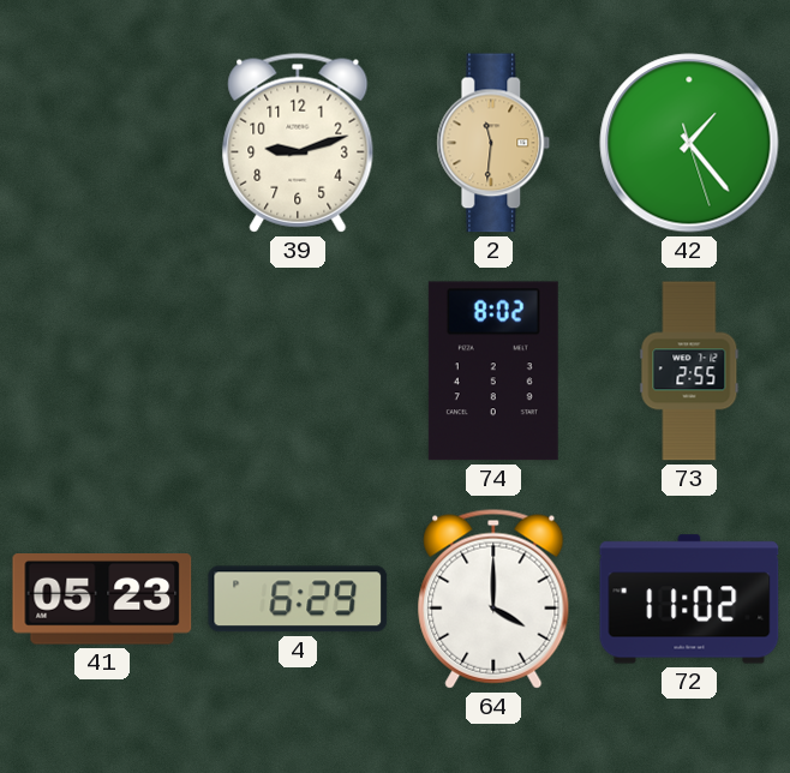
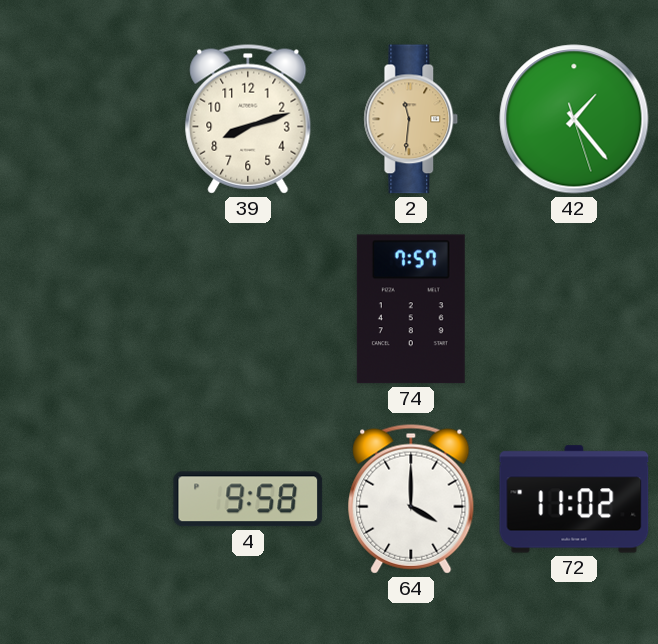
39: 9:12 -> 8:12 (248, 119)
74: 8:02 -> 7:57 (411, 309)
73: 2:55 -> none (689, 371)
41: 05:23 -> none (102, 600)
4: 6:29 -> 9:58 (248, 499)
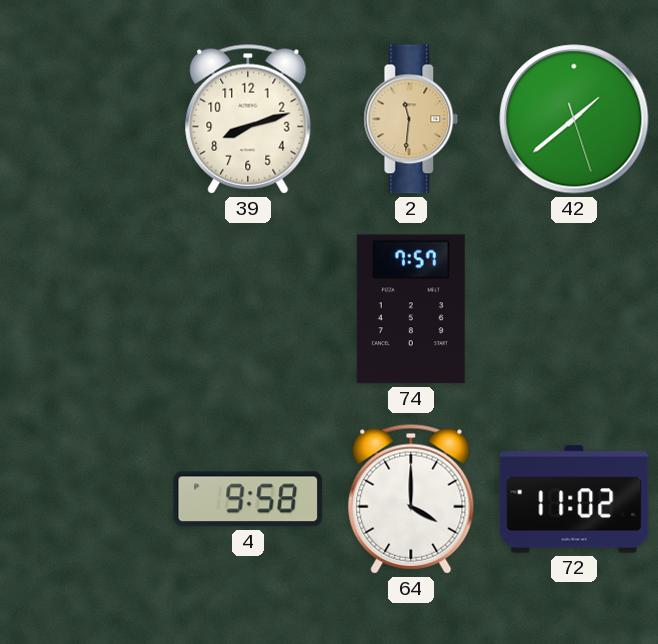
42: 1:23 -> 1:38 (574, 119)
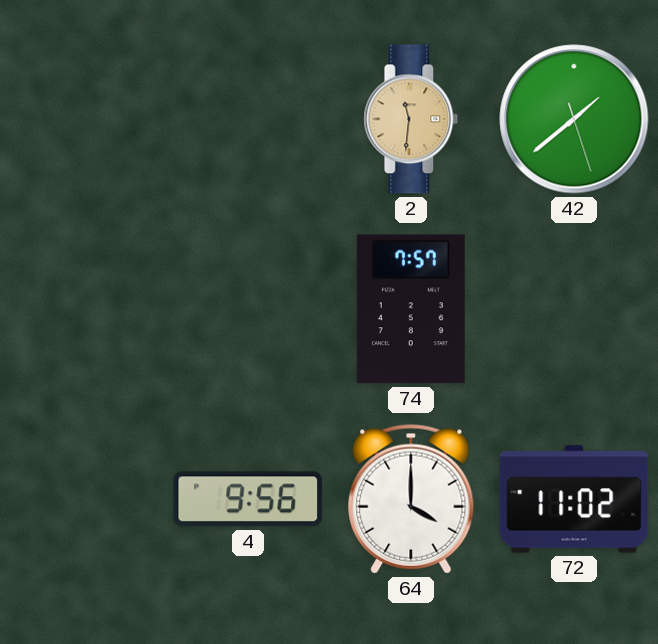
39: 8:12 -> none (248, 119)
4: 9:58 -> 9:56 (248, 499)
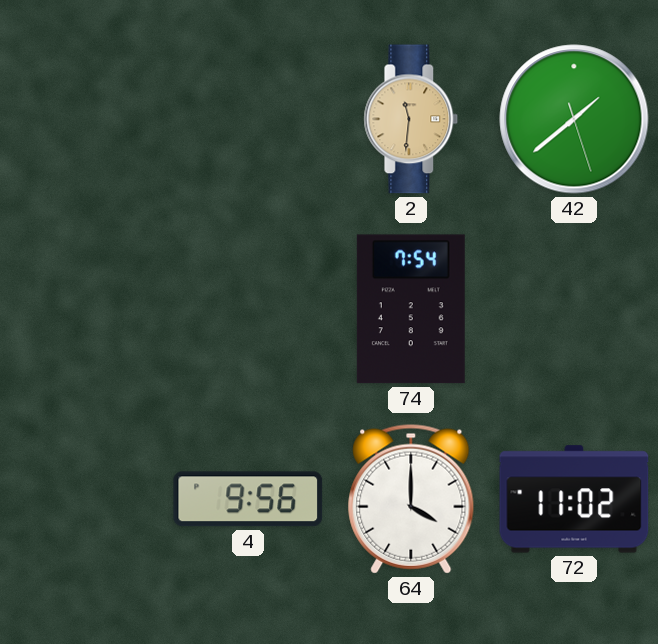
74: 7:57 -> 7:54 (411, 309)
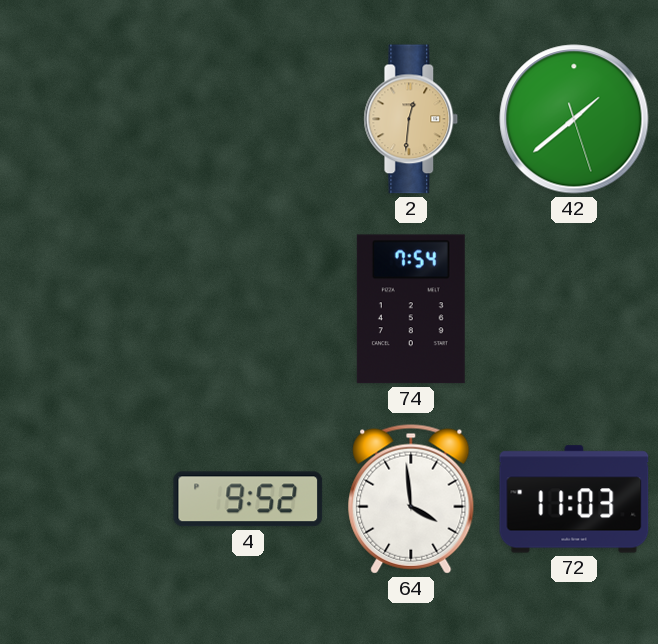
2: 11:31 -> 12:31 (411, 119)
4: 9:56 -> 9:52 (248, 499)
64: 4:00 -> 3:59 (411, 499)
72: 11:02 -> 11:03 (574, 499)
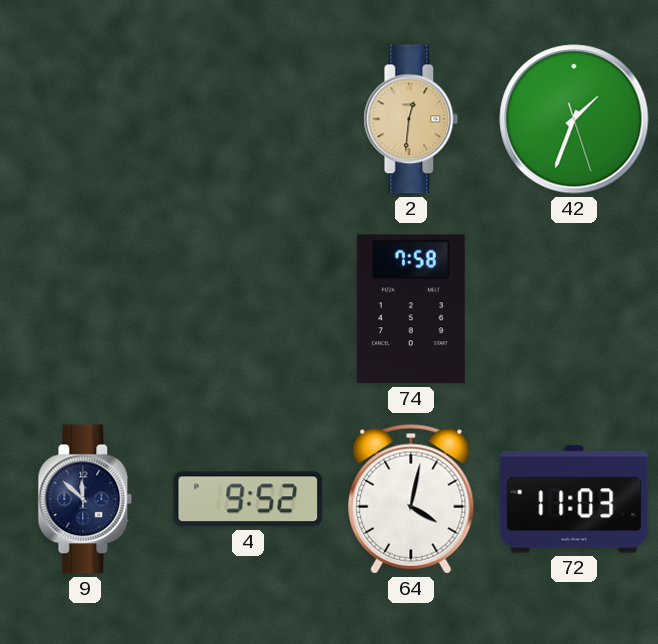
42: 1:38 -> 1:33 (574, 119)
74: 7:54 -> 7:58 (411, 309)
9: none -> 11:52 (85, 499)
64: 3:59 -> 4:02 (411, 499)
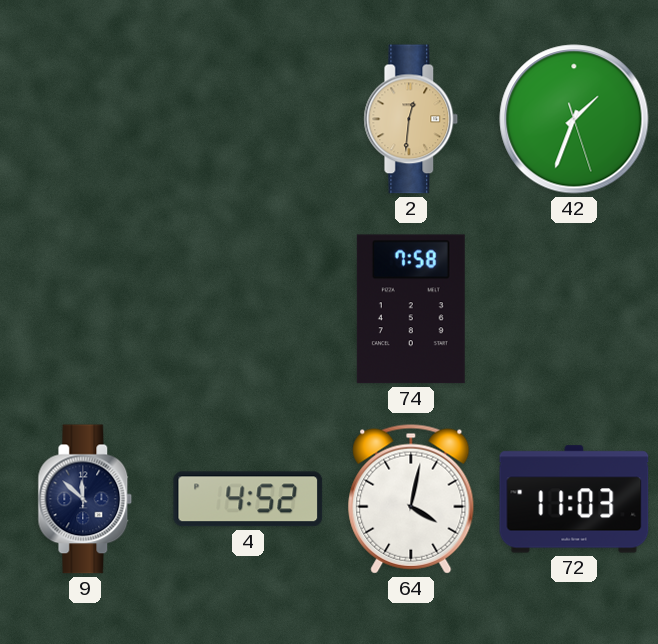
4: 9:52 -> 4:52 (248, 499)
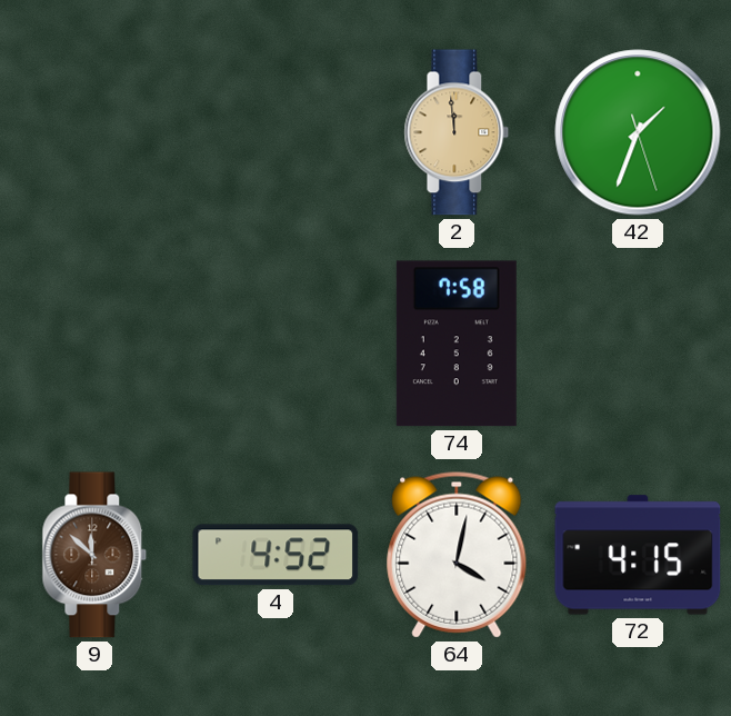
2: 12:31 -> 11:59 (457, 132)
9 dial: navy -> brown (94, 555)
72: 11:03 -> 4:15 (638, 555)
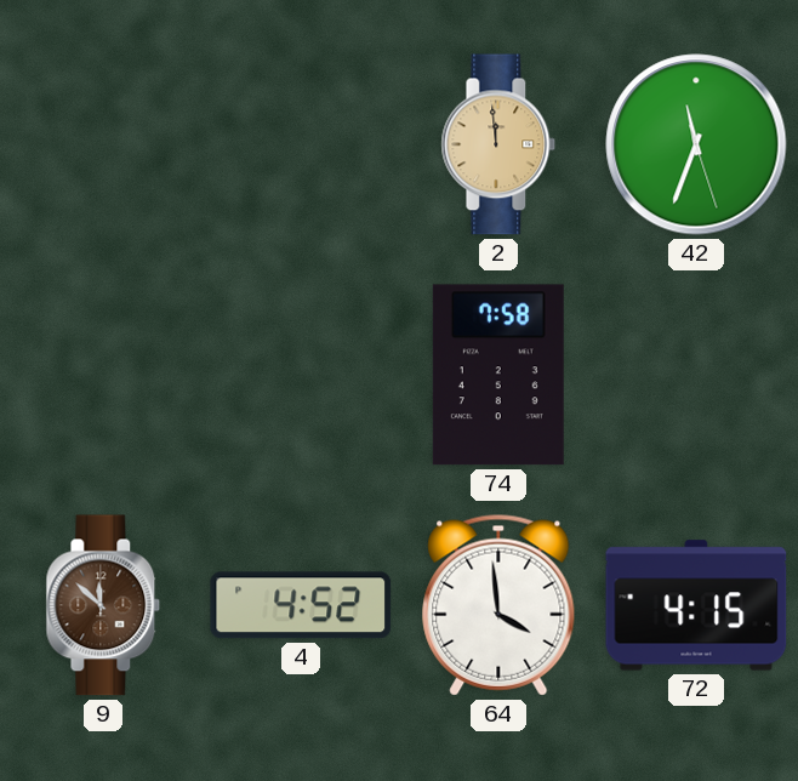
42: 1:33 -> 11:33 (696, 144)
64: 4:02 -> 3:59 (498, 605)
